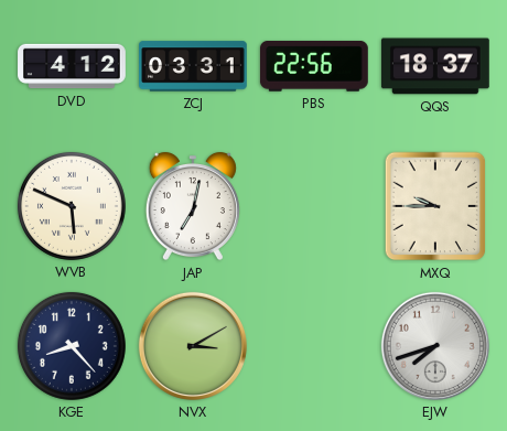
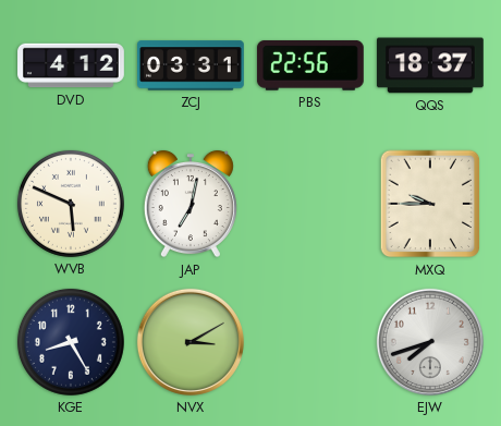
KGE: 8:23 -> 8:25 (71, 342)
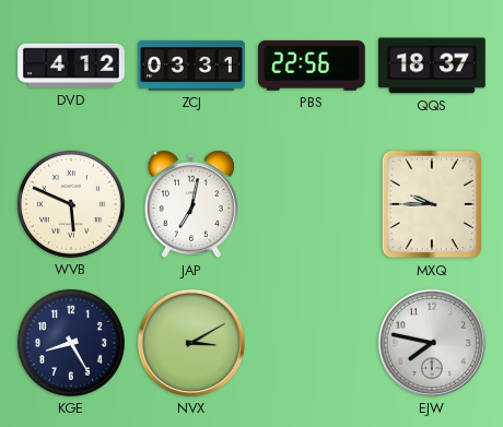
EJW: 7:42 -> 7:47 (432, 343)
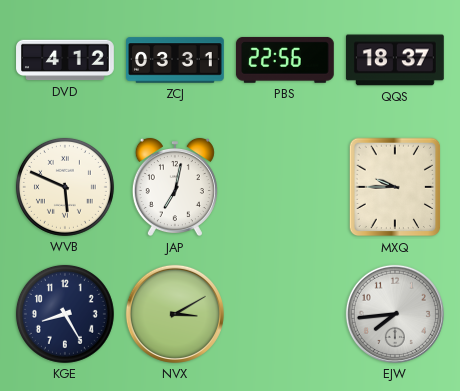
EJW: 7:47 -> 7:44 (395, 314)
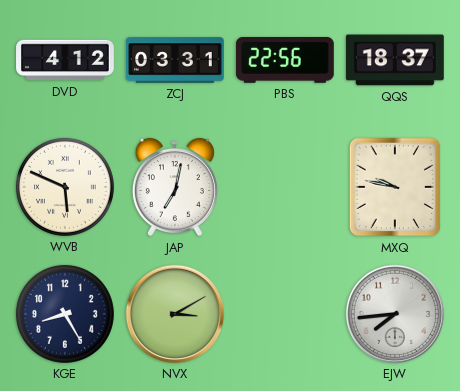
MXQ: 9:45 -> 9:47 (395, 187)
